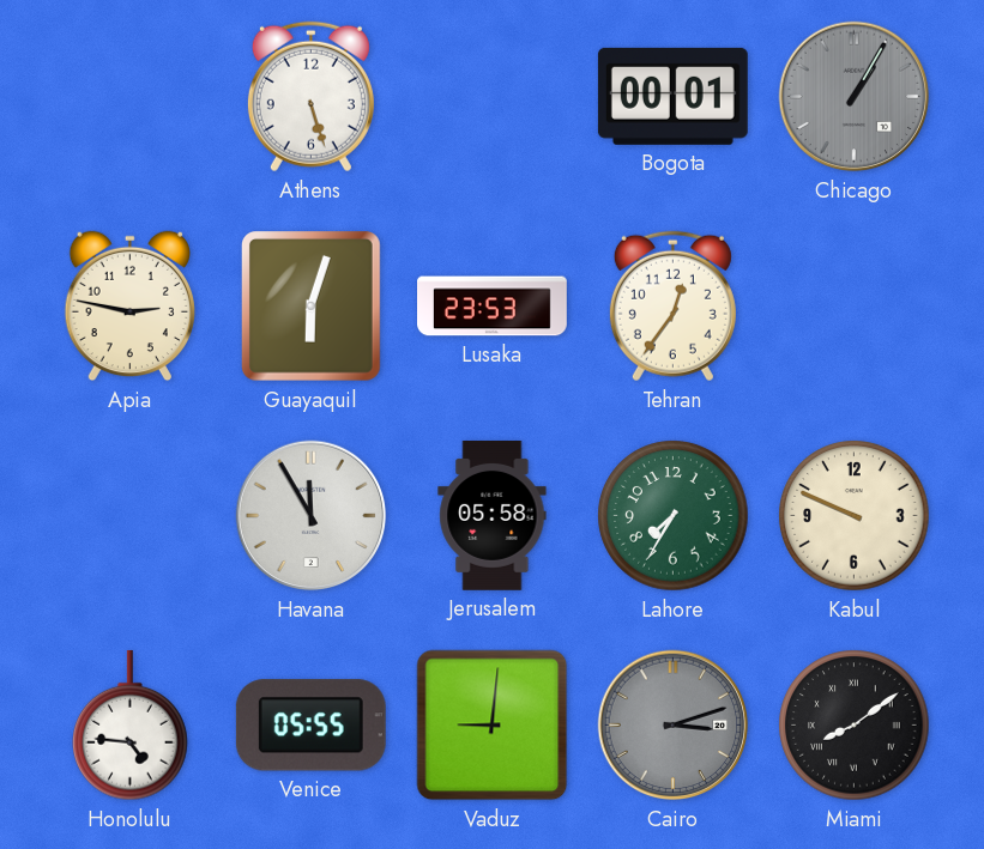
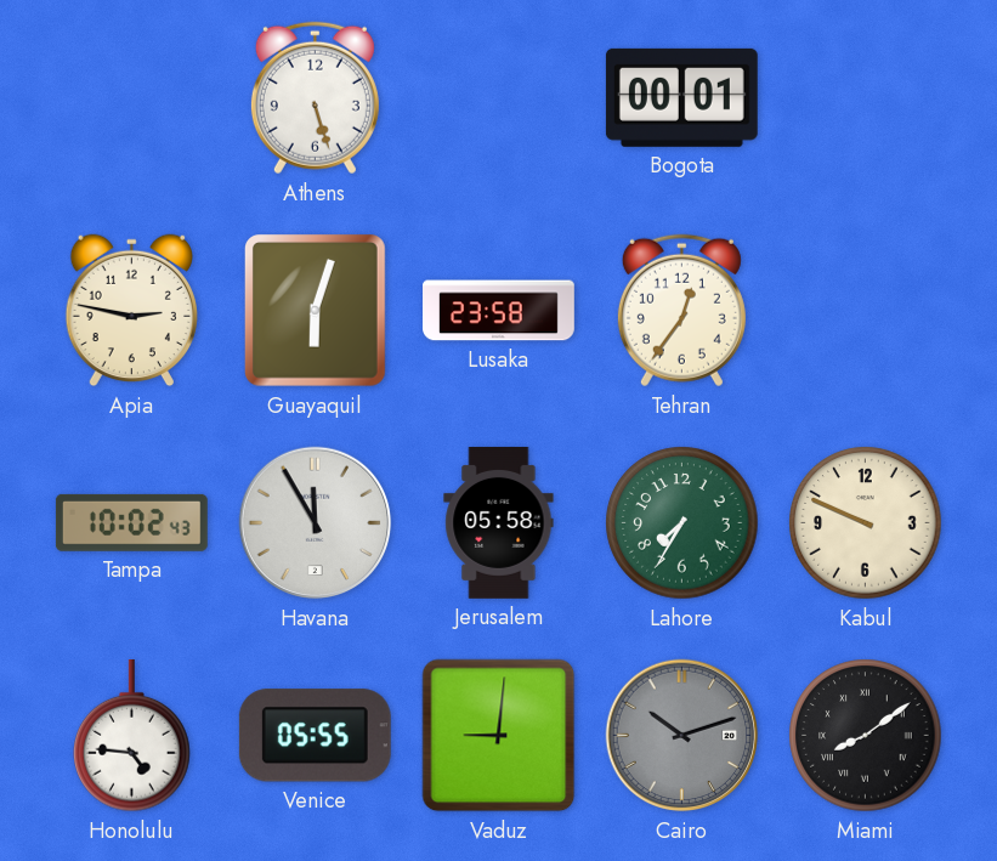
Chicago: 1:05 -> none (855, 97)
Lusaka: 23:53 -> 23:58 (499, 311)
Tampa: none -> 10:02 (131, 522)
Cairo: 3:12 -> 10:12 (682, 736)
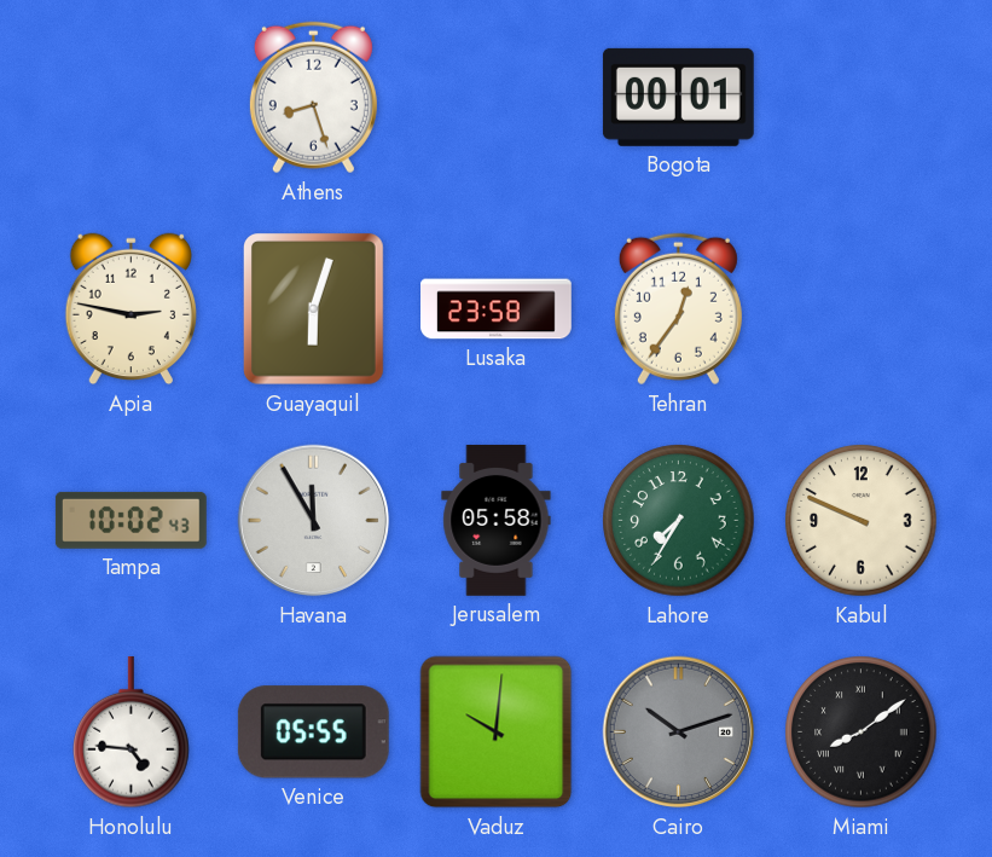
Athens: 5:27 -> 8:27 (313, 98)
Vaduz: 9:01 -> 10:01 (497, 732)
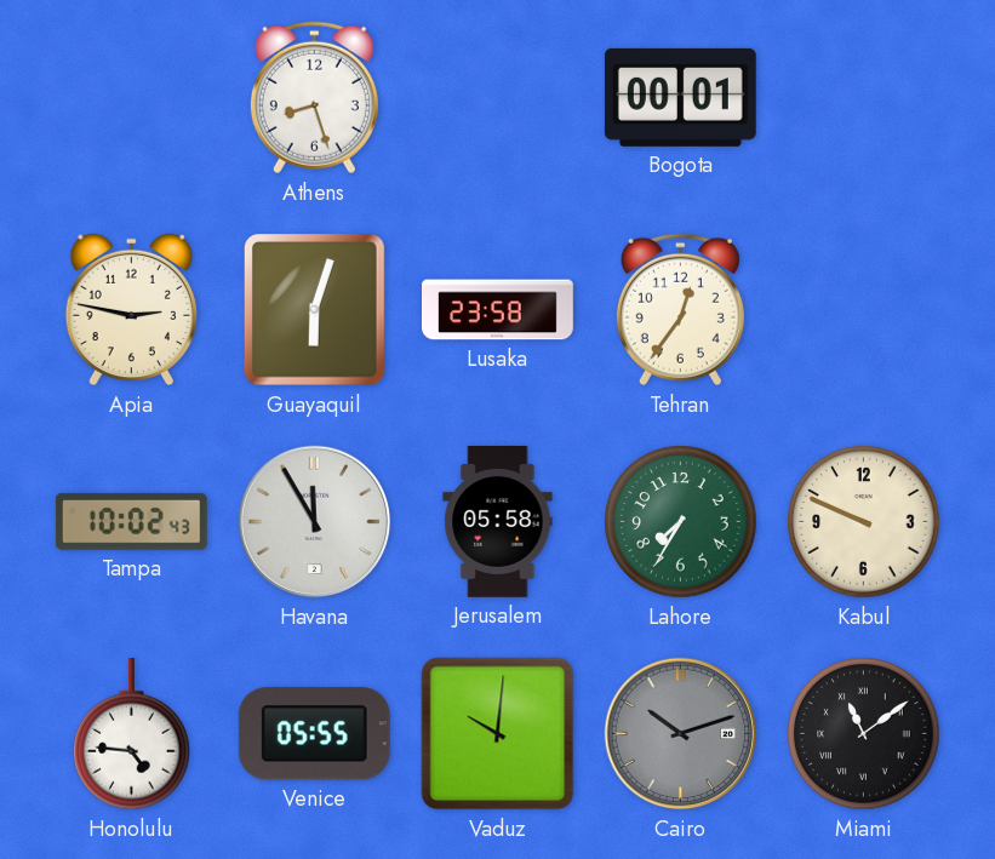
Miami: 8:09 -> 11:09 (864, 734)
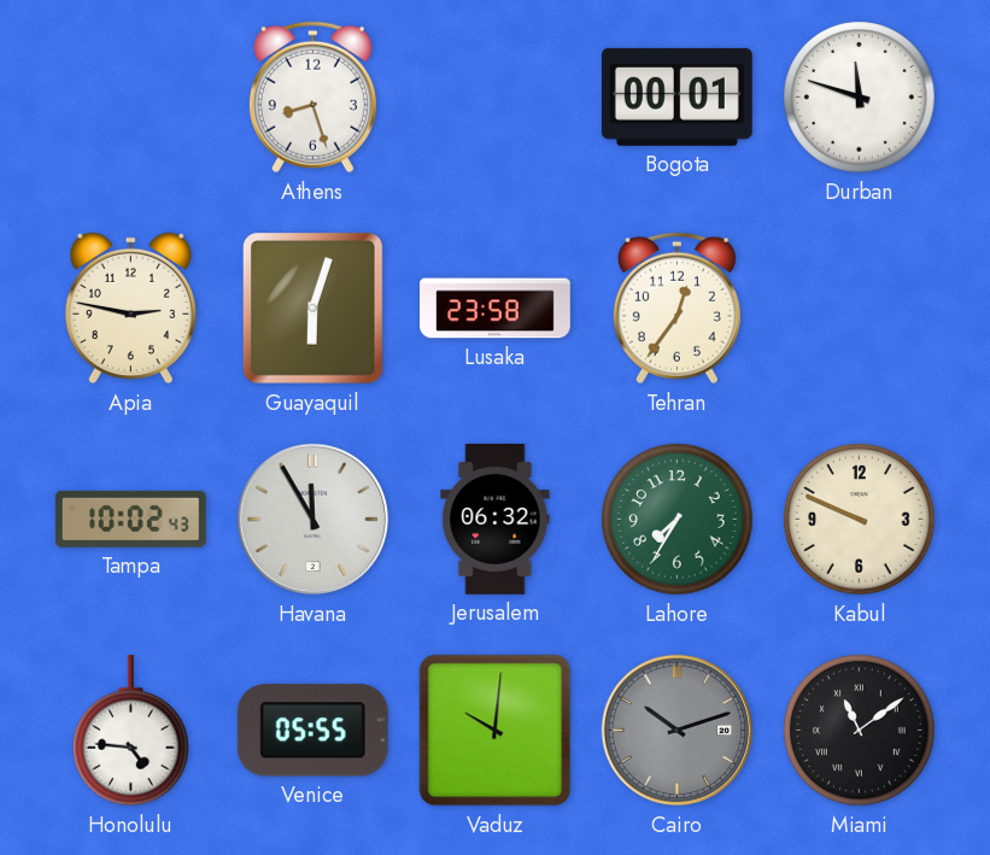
Durban: none -> 11:48 (860, 98)
Jerusalem: 05:58 -> 06:32 (496, 520)
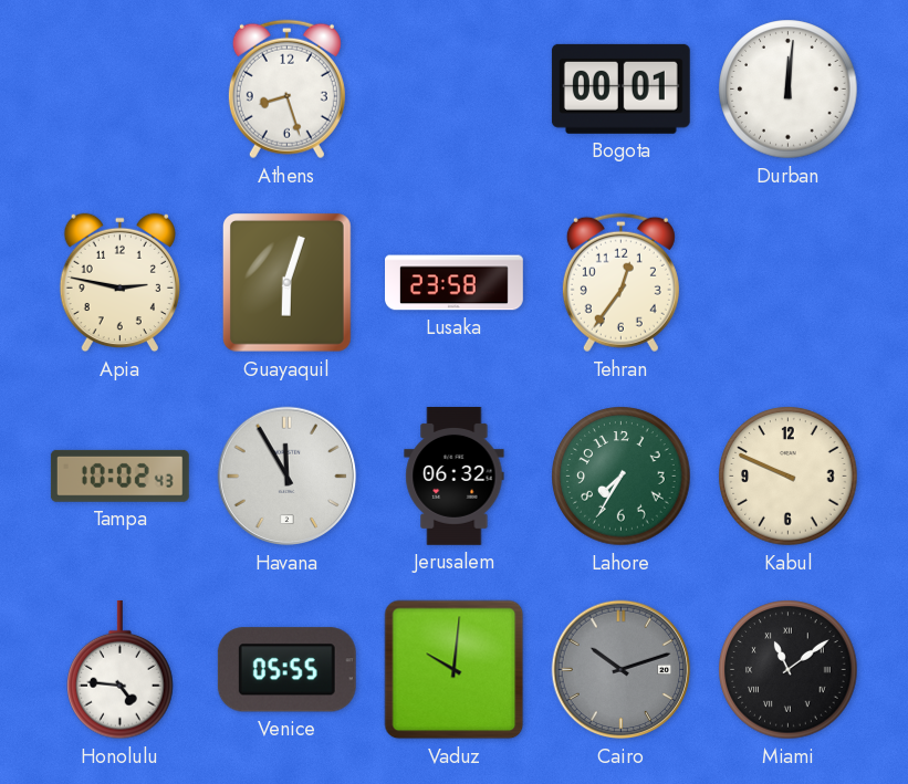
Durban: 11:48 -> 12:01 (789, 90)
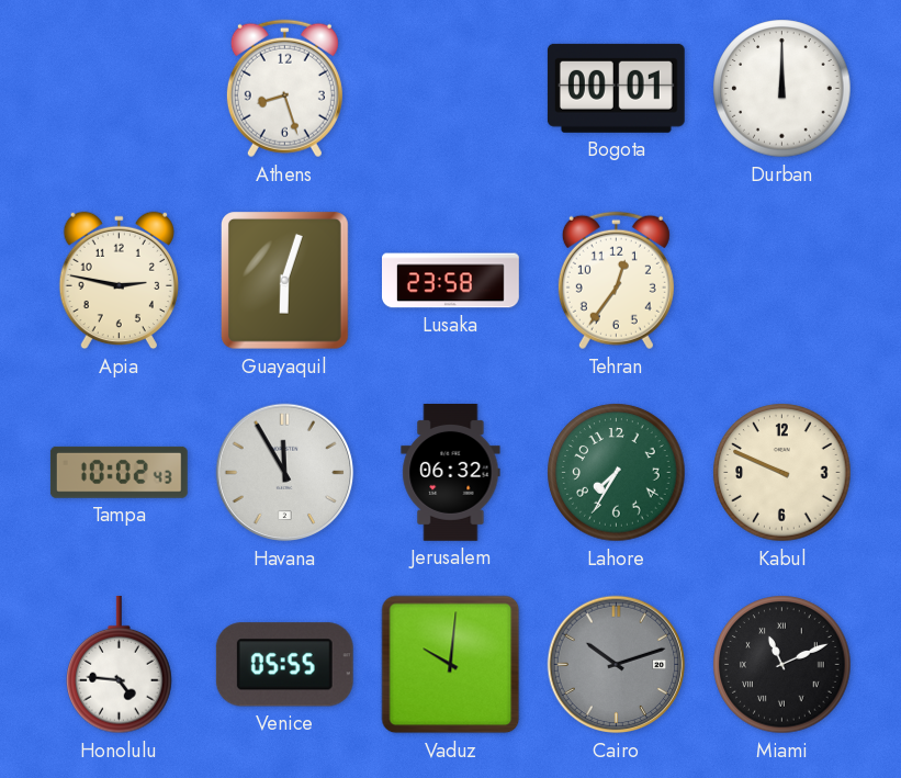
Durban: 12:01 -> 12:00 (782, 89)
Miami: 11:09 -> 11:11 (782, 665)
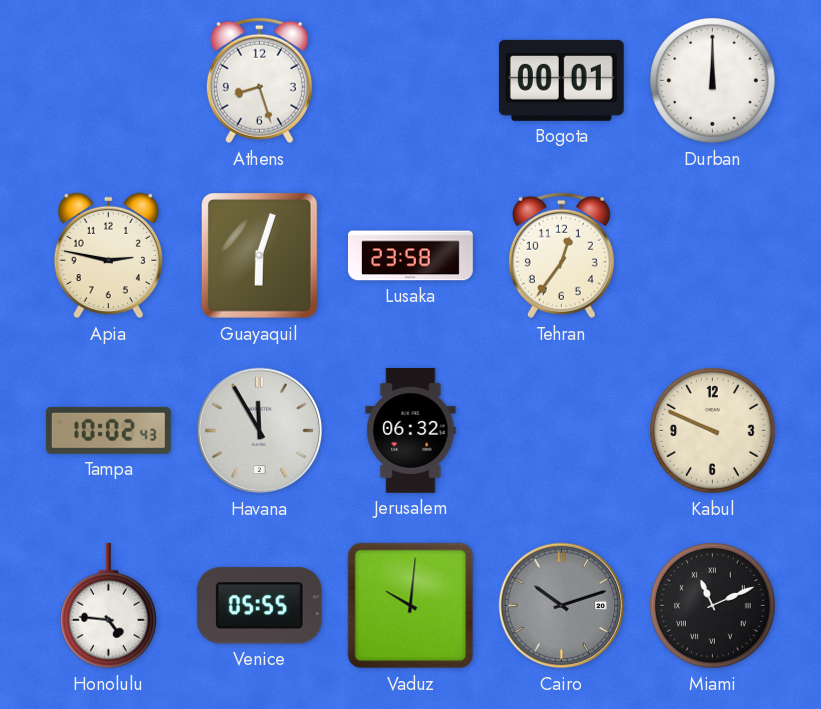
Lahore: 7:35 -> none (617, 473)
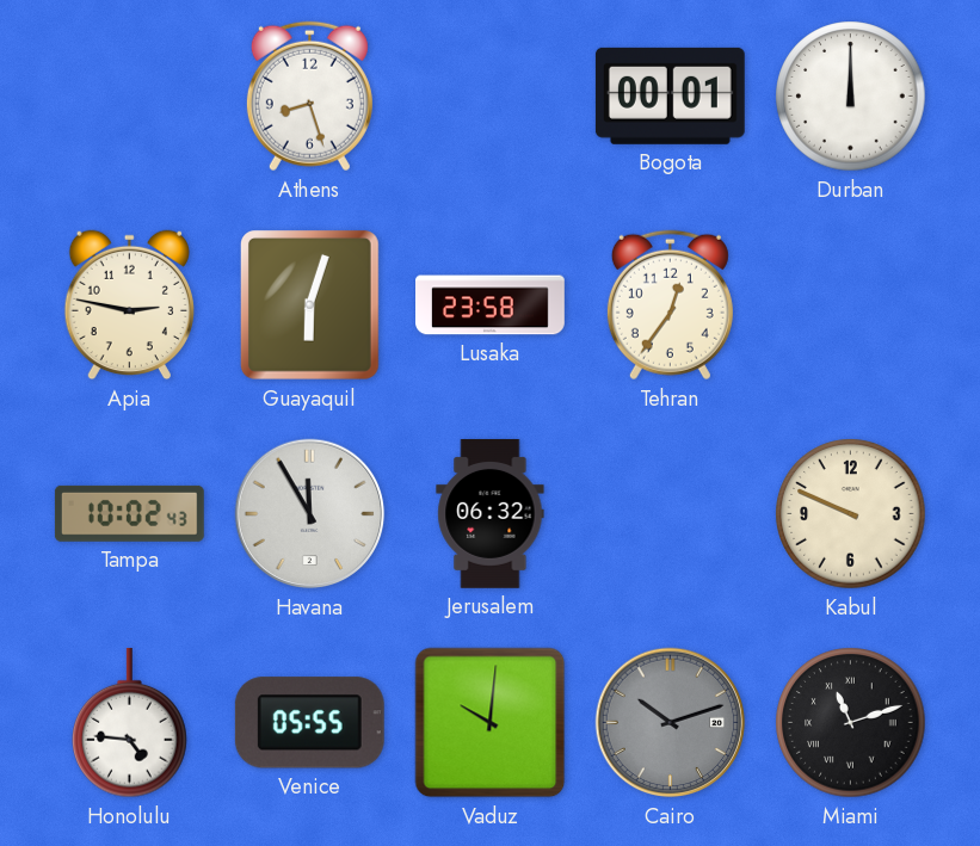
Miami: 11:11 -> 11:12 (851, 723)
